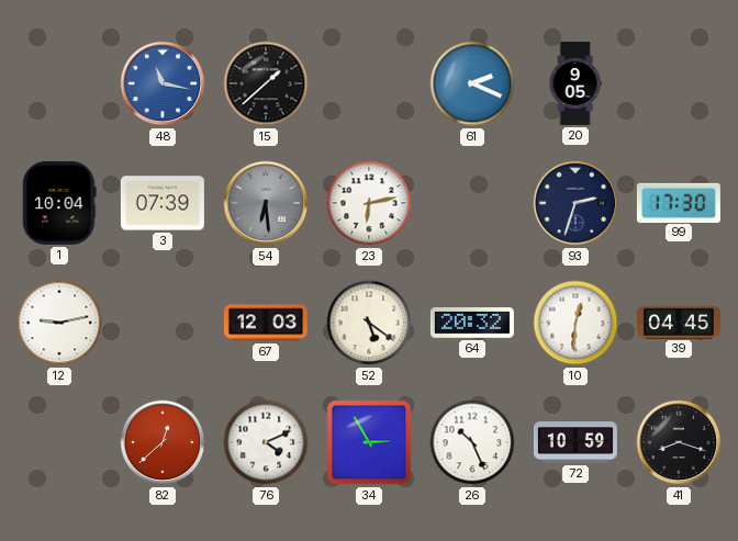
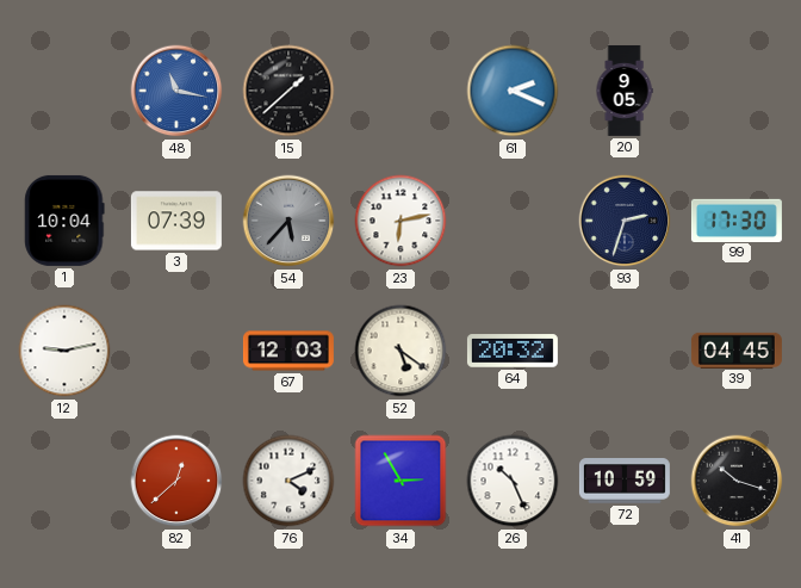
54: 6:29 -> 5:37 (288, 221)
10: 12:31 -> none (575, 323)
41: 8:18 -> 10:18 (737, 481)
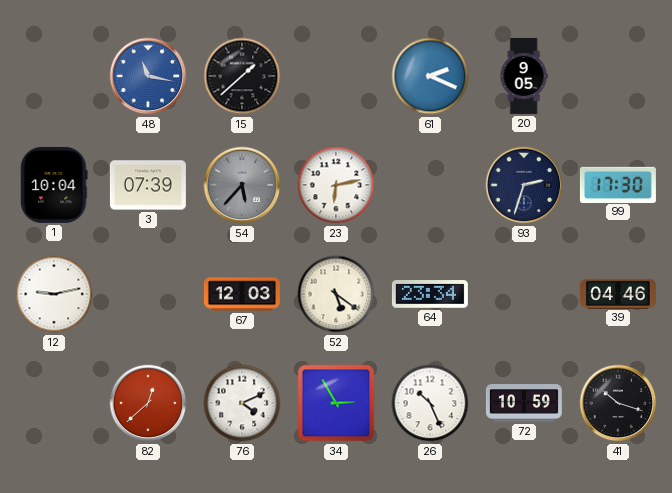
64: 20:32 -> 23:34 (430, 294)
39: 04:45 -> 04:46 (618, 293)
